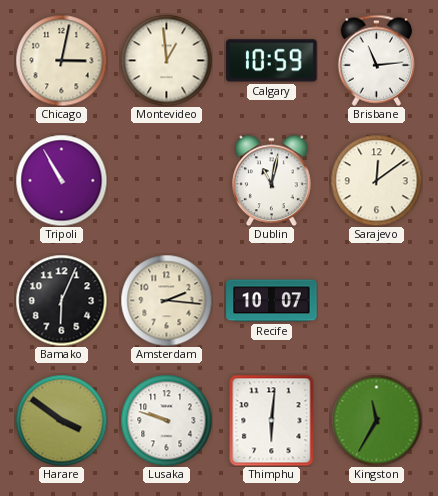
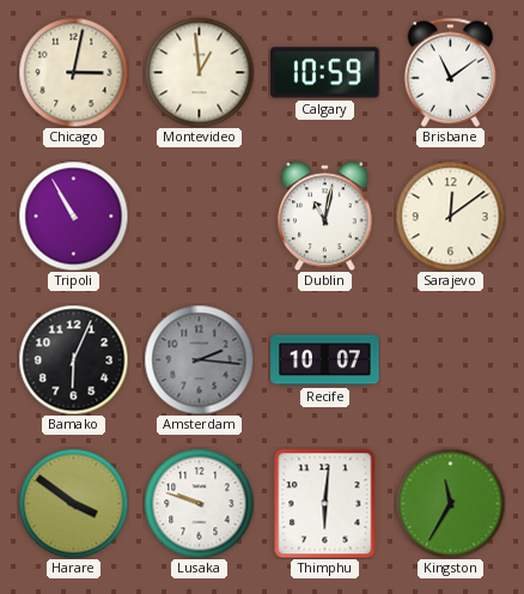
Brisbane: 11:14 -> 11:09 (451, 72)
Amsterdam dial: cream -> grey (199, 359)
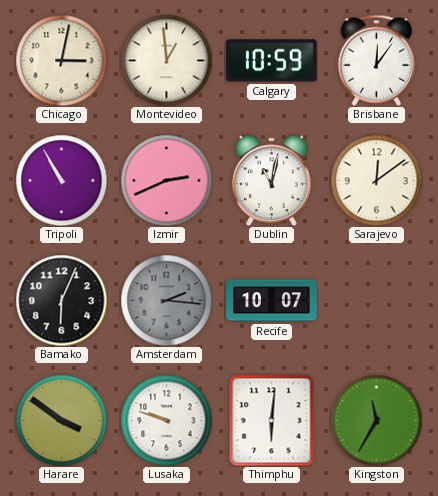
Brisbane: 11:09 -> 12:06 (377, 60)
Izmir: none -> 2:41 (166, 180)
